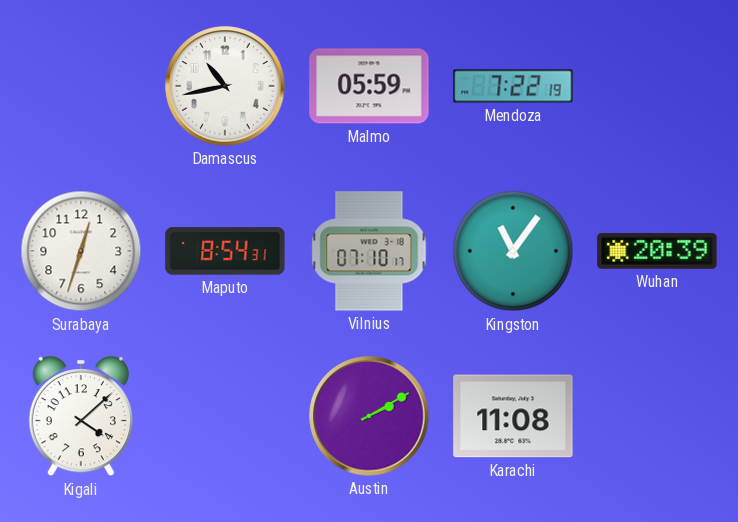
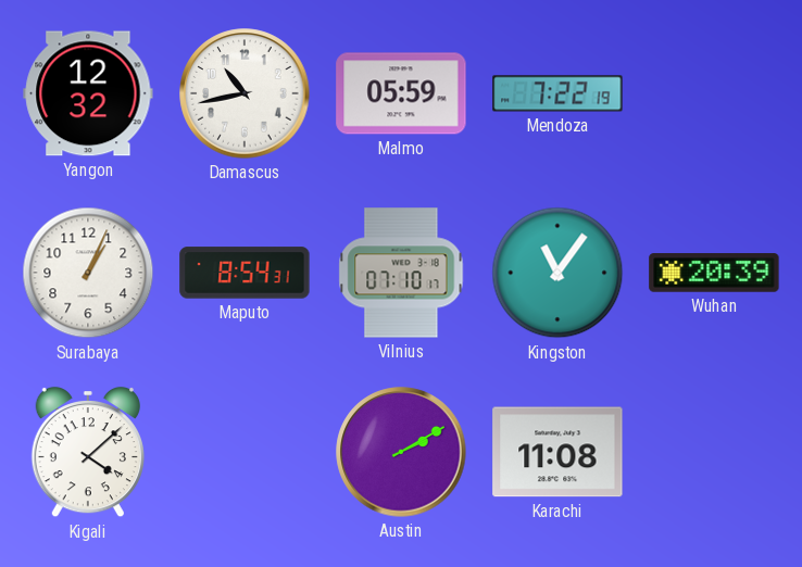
Yangon: none -> 12:32 (88, 93)
Surabaya: 12:33 -> 1:04 (88, 273)
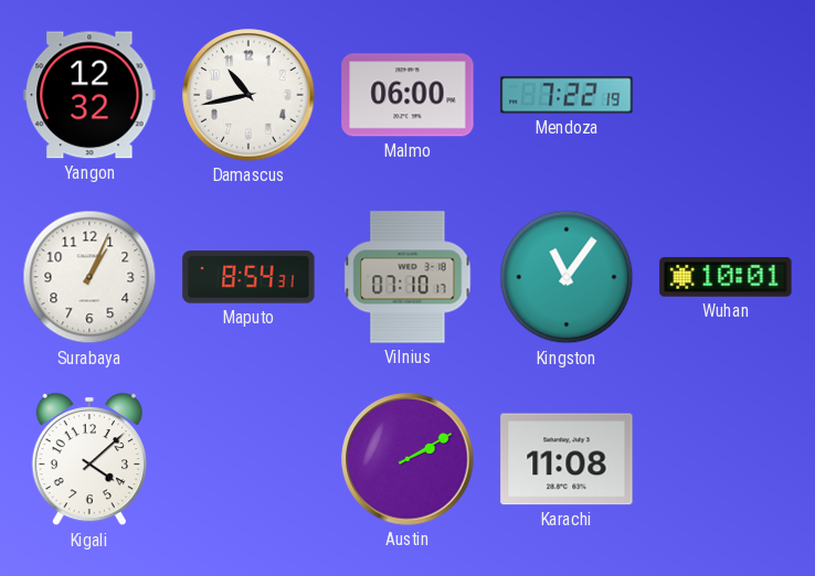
Malmo: 05:59 -> 06:00 (407, 95)
Wuhan: 20:39 -> 10:01 (726, 277)
